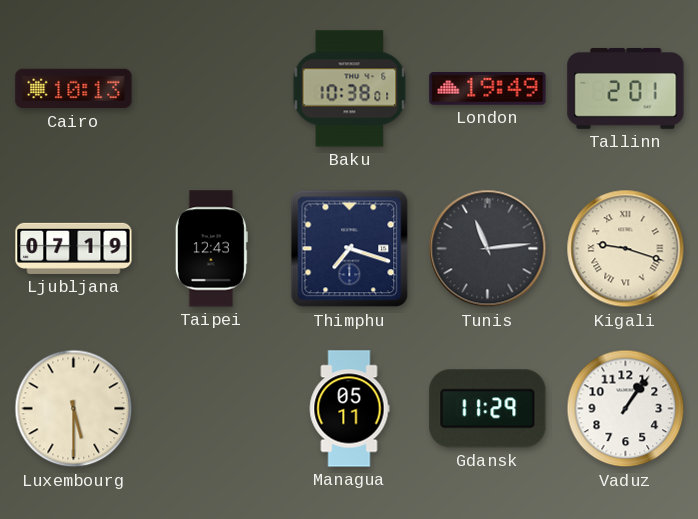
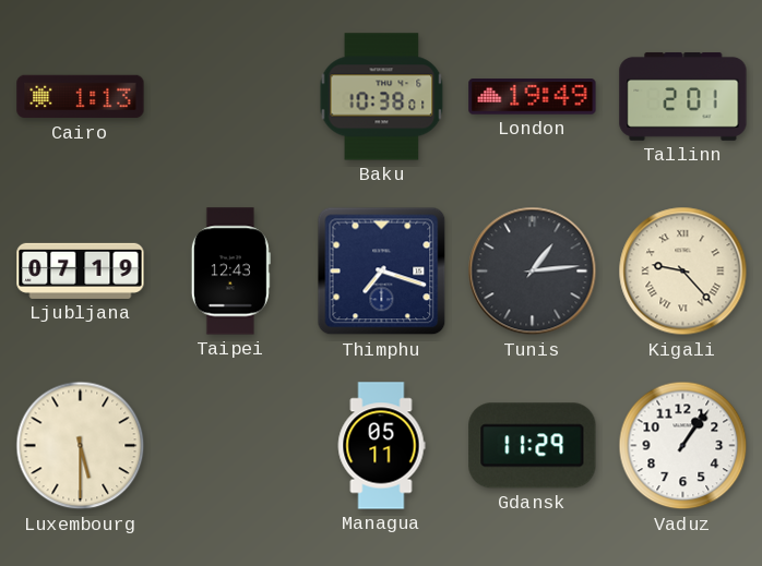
Cairo: 10:13 -> 1:13 (81, 97)
Tunis: 11:14 -> 1:14 (533, 272)
Kigali: 9:18 -> 9:23 (683, 272)
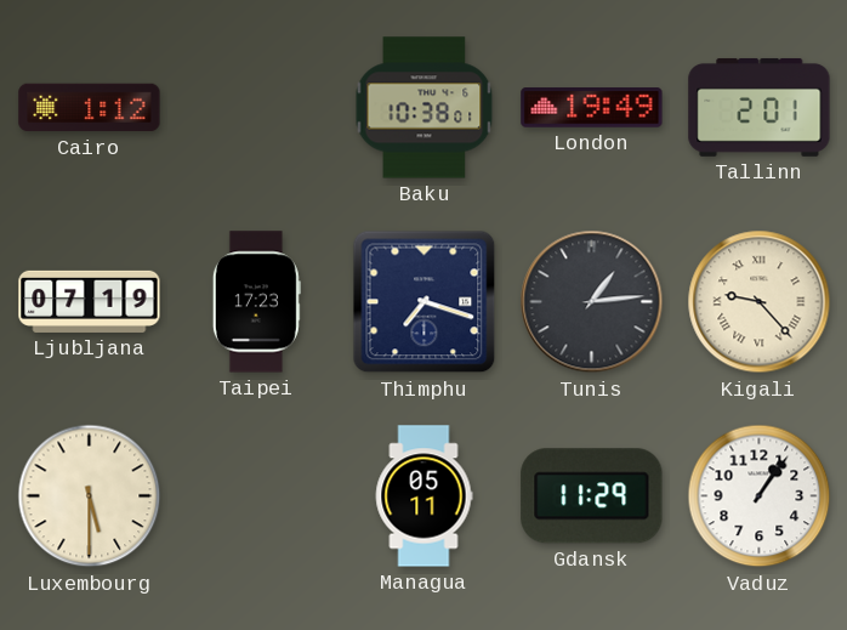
Cairo: 1:13 -> 1:12 (90, 108)
Taipei: 12:43 -> 17:23 (256, 302)
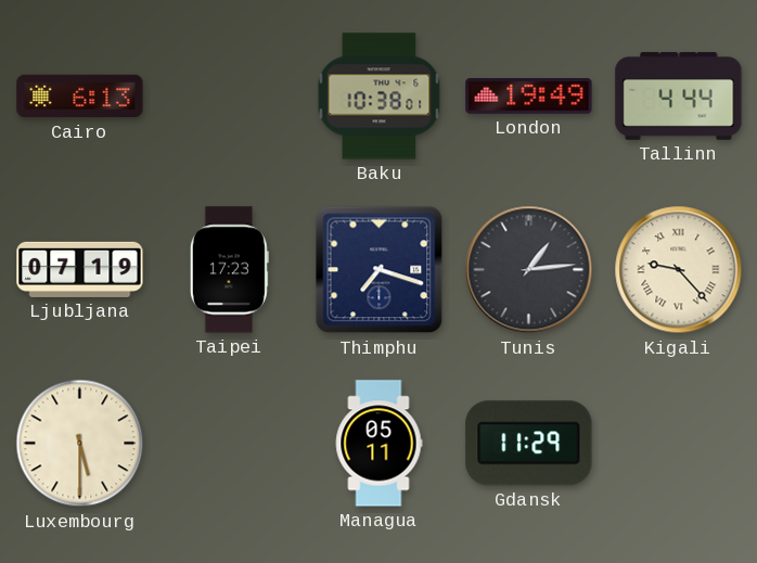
Cairo: 1:12 -> 6:13 (80, 97)
Tallinn: 2:01 -> 4:44 (679, 95)
Vaduz: 1:06 -> none (760, 496)
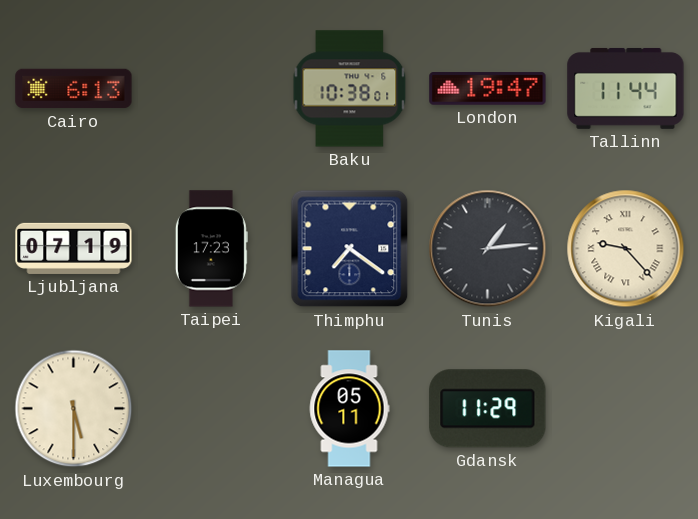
London: 19:49 -> 19:47 (488, 89)
Tallinn: 4:44 -> 11:44 (626, 88)
Thimphu: 7:18 -> 7:21 (350, 249)
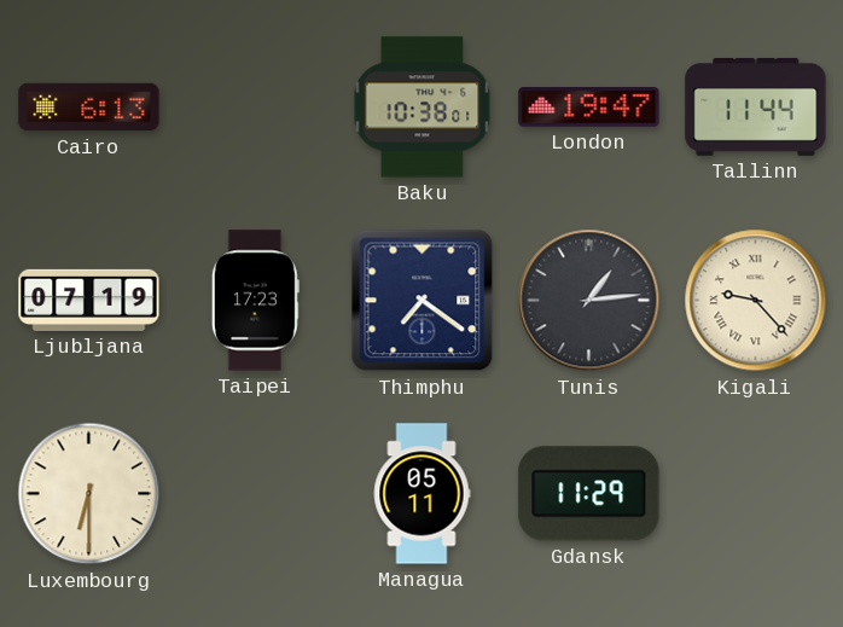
Luxembourg: 5:30 -> 6:30 (89, 494)
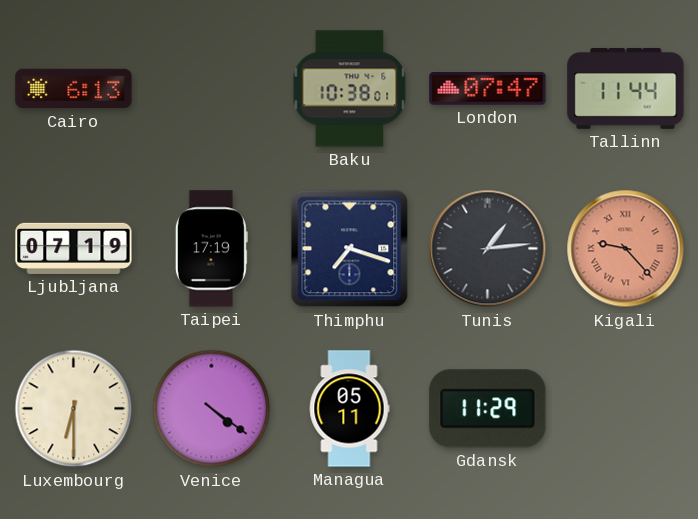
London: 19:47 -> 07:47 (488, 89)
Taipei: 17:23 -> 17:19 (211, 249)
Thimphu: 7:21 -> 7:18 (350, 249)
Kigali dial: cream -> salmon (626, 249)
Venice: none -> 4:21 (212, 409)
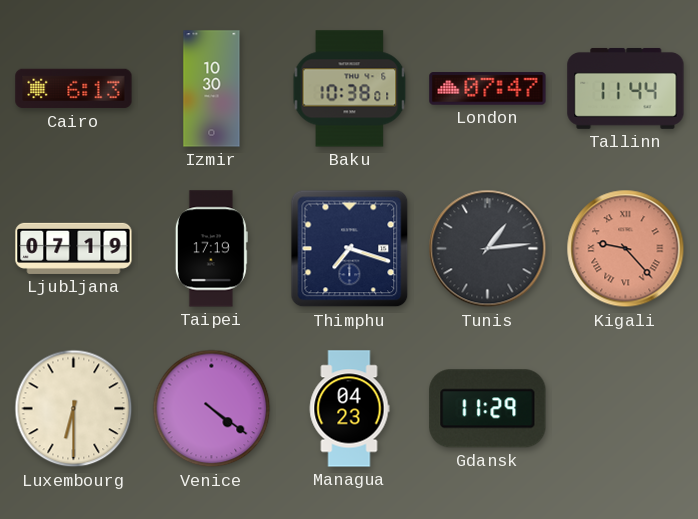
Izmir: none -> 10:30 (212, 89)
Managua: 05:11 -> 04:23 (349, 409)
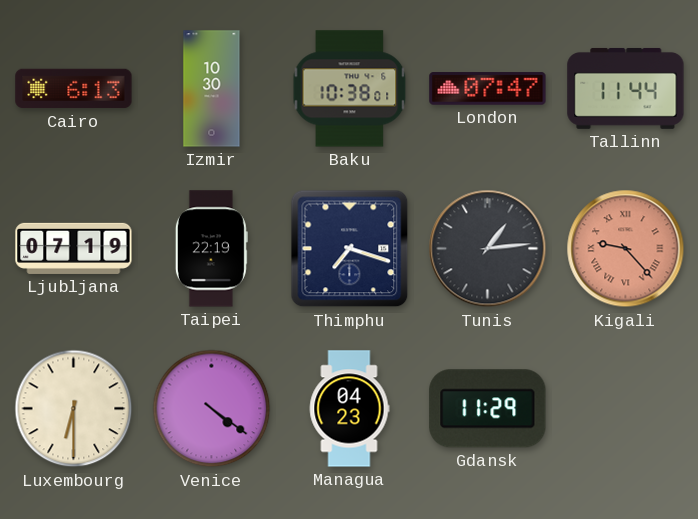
Taipei: 17:19 -> 22:19 (211, 249)
